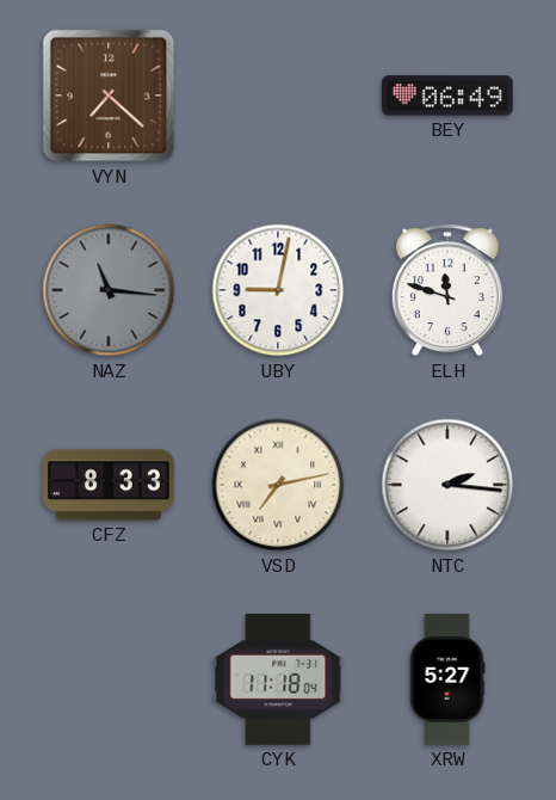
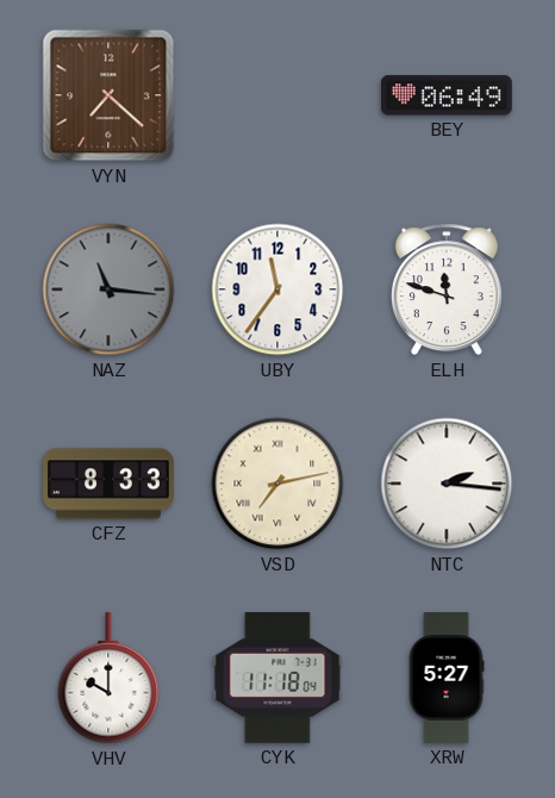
UBY: 9:02 -> 11:36 (277, 289)
VHV: none -> 10:00 (108, 678)
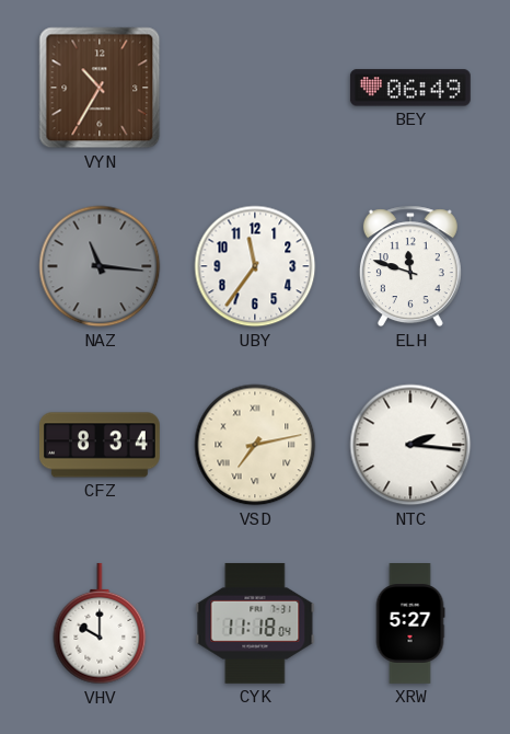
VYN: 7:22 -> 10:35 (100, 88)
CFZ: 8:33 -> 8:34 (100, 445)
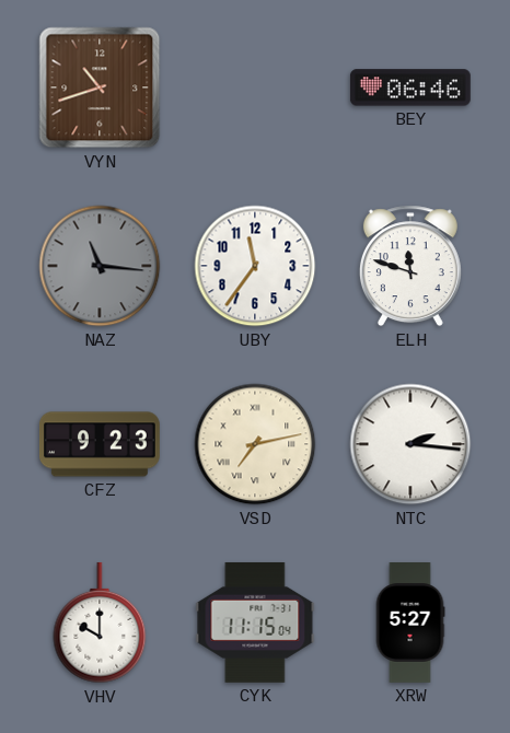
VYN: 10:35 -> 10:42 (100, 88)
BEY: 06:49 -> 06:46 (410, 88)
CFZ: 8:34 -> 9:23 (100, 444)
CYK: 11:18 -> 11:15 (255, 623)
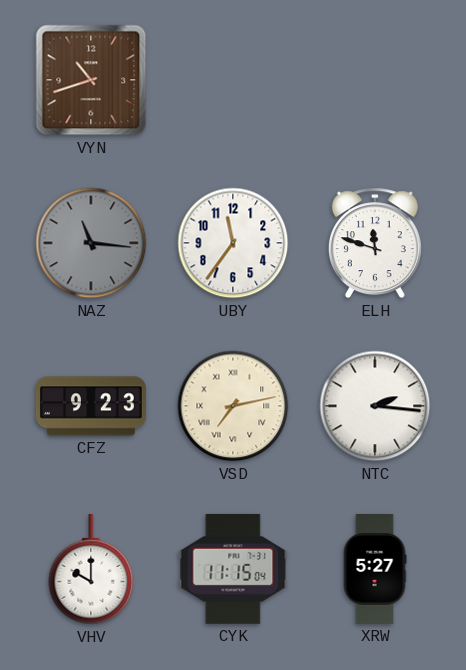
BEY: 06:46 -> none (410, 88)
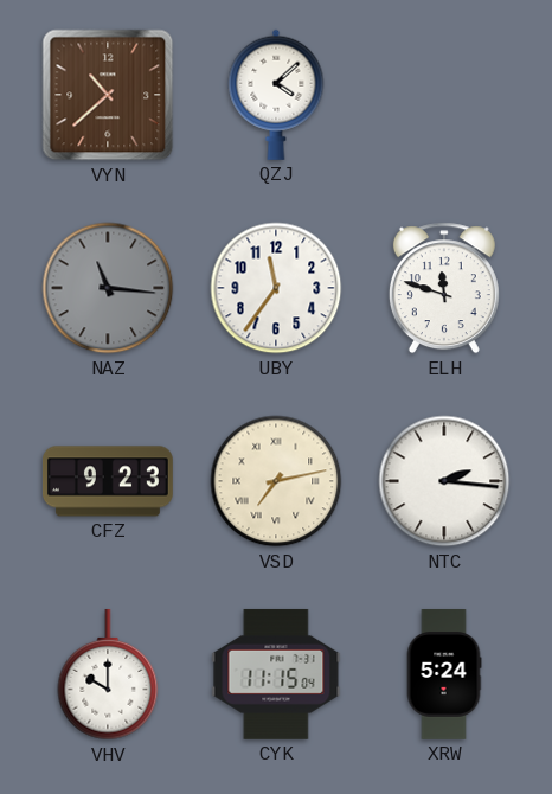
VYN: 10:42 -> 10:38 (108, 95)
QZJ: none -> 4:08 (276, 95)
XRW: 5:27 -> 5:24 (444, 675)
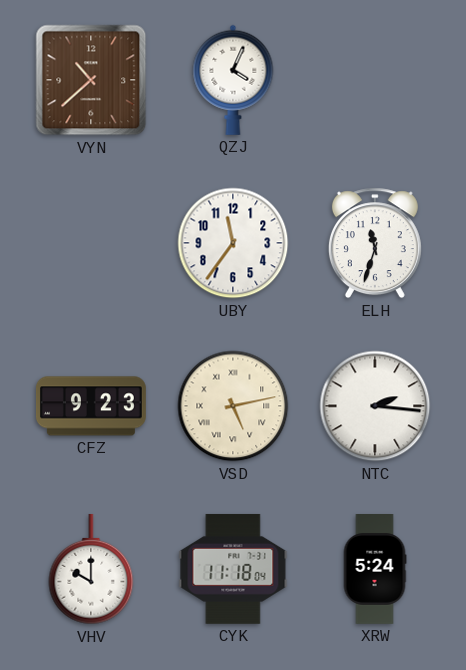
QZJ: 4:08 -> 4:04 (233, 80)
NAZ: 11:16 -> none (108, 288)
ELH: 11:48 -> 11:33 (375, 243)
VSD: 7:13 -> 5:13 (233, 406)
CYK: 11:15 -> 11:18 (233, 569)
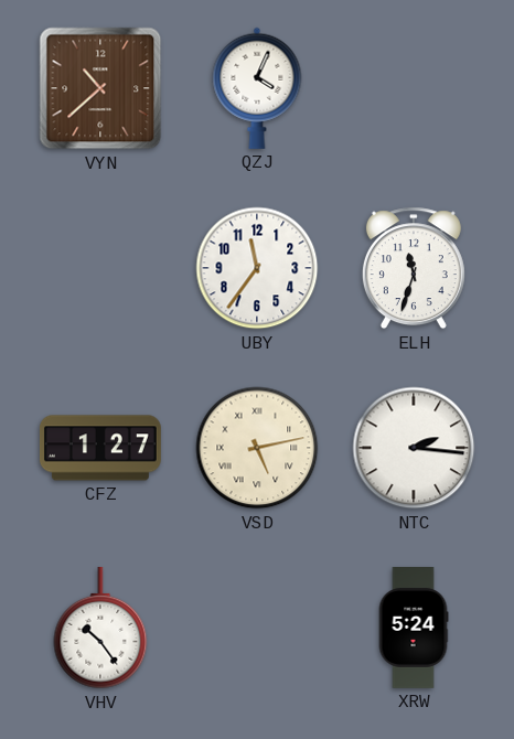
CFZ: 9:23 -> 1:27 (100, 448)
VHV: 10:00 -> 10:24 (100, 628)
CYK: 11:18 -> none (233, 569)
